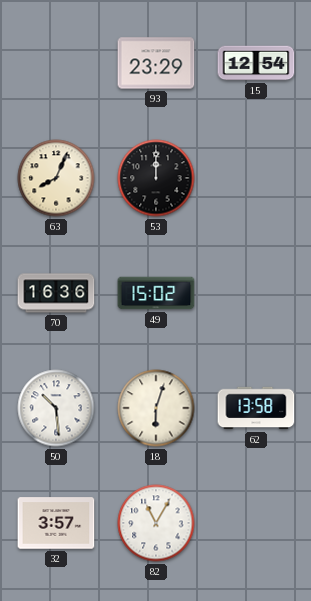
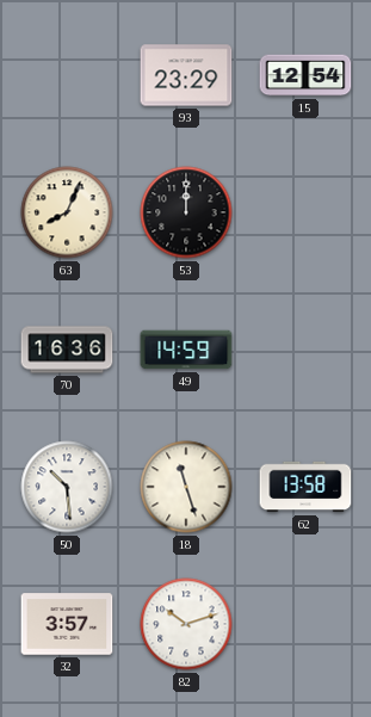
49: 15:02 -> 14:59 (186, 350)
18: 6:03 -> 11:27 (186, 487)
82: 11:05 -> 10:12 (186, 624)
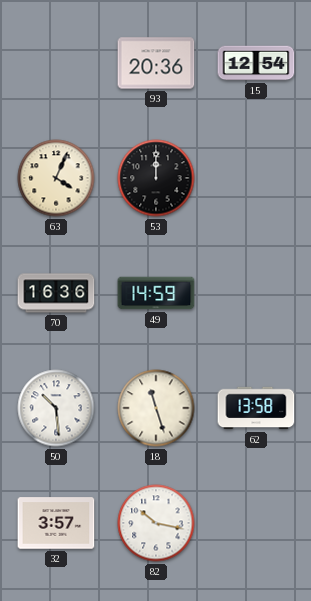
93: 23:29 -> 20:36 (156, 63)
63: 8:04 -> 4:04 (56, 178)
82: 10:12 -> 10:17 (156, 523)
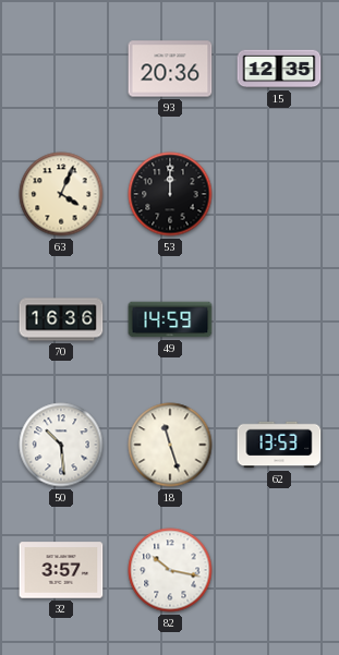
15: 12:54 -> 12:35 (279, 69)
62: 13:58 -> 13:53 (279, 445)
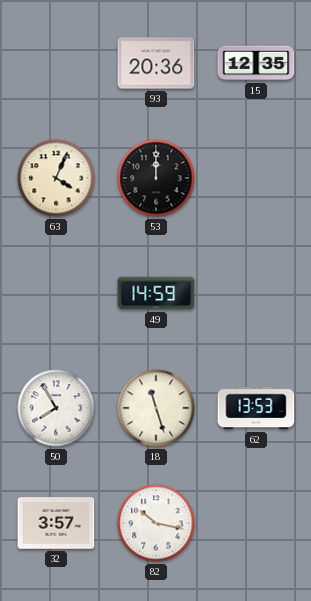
70: 16:36 -> none (61, 319)
50: 10:29 -> 7:55 (56, 408)
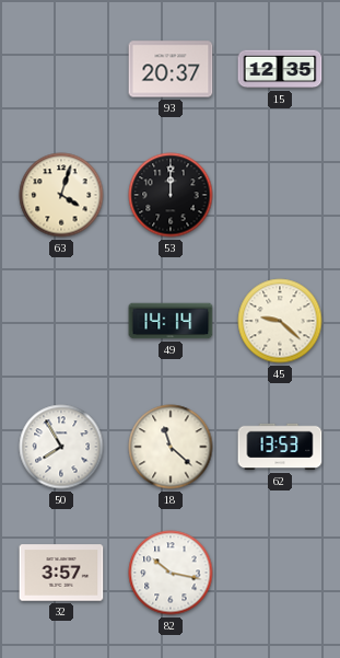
93: 20:36 -> 20:37 (171, 69)
63: 4:04 -> 4:03 (61, 195)
49: 14:59 -> 14:14 (171, 321)
45: none -> 9:22 (280, 321)
18: 11:27 -> 11:22 (171, 447)
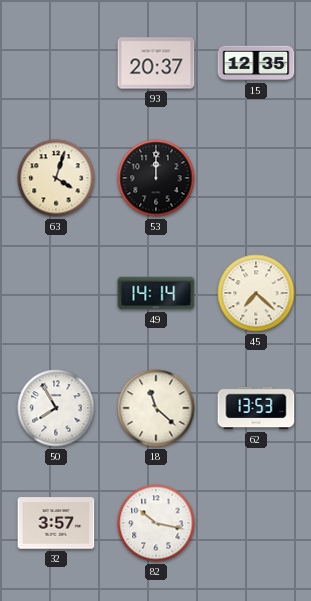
45: 9:22 -> 7:22 (256, 293)
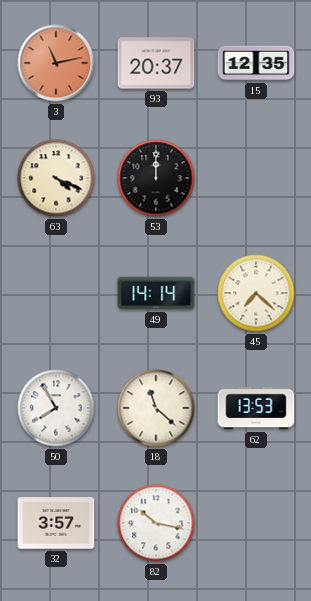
3: none -> 11:13 (56, 63)
63: 4:03 -> 4:19 (56, 178)
